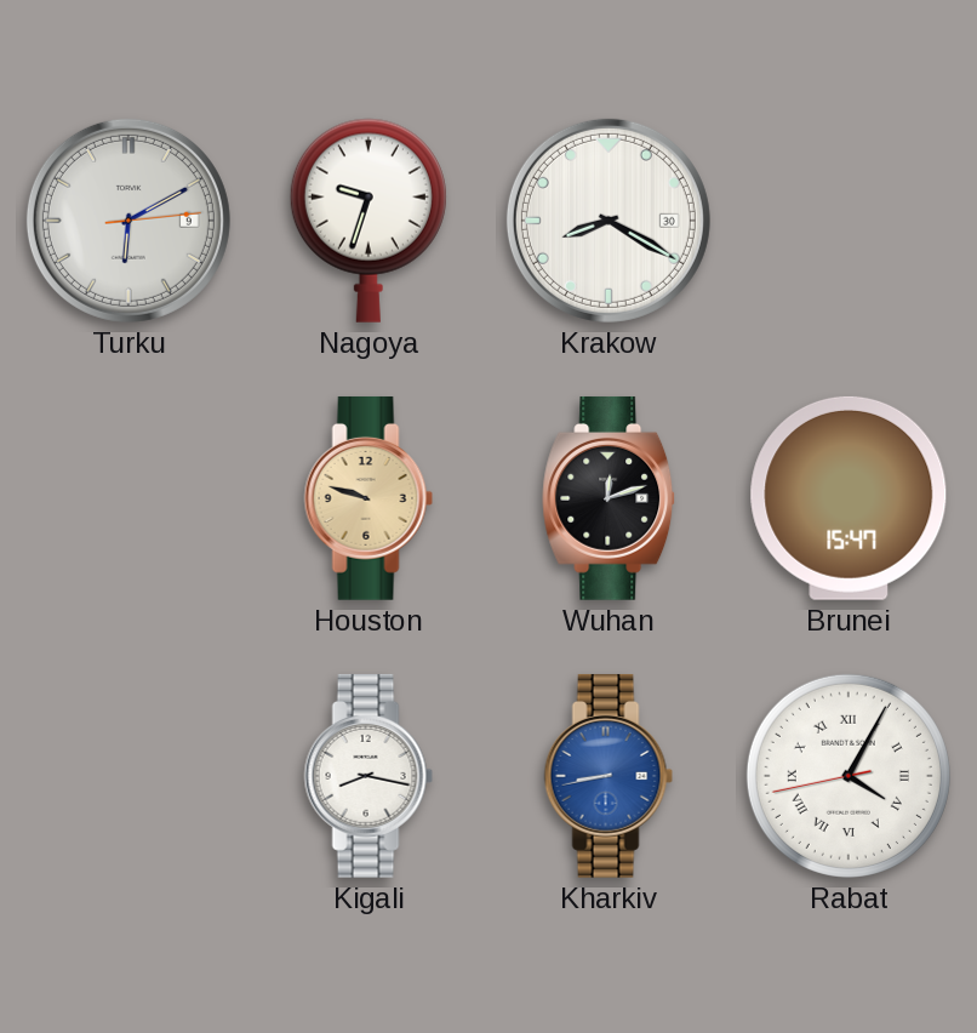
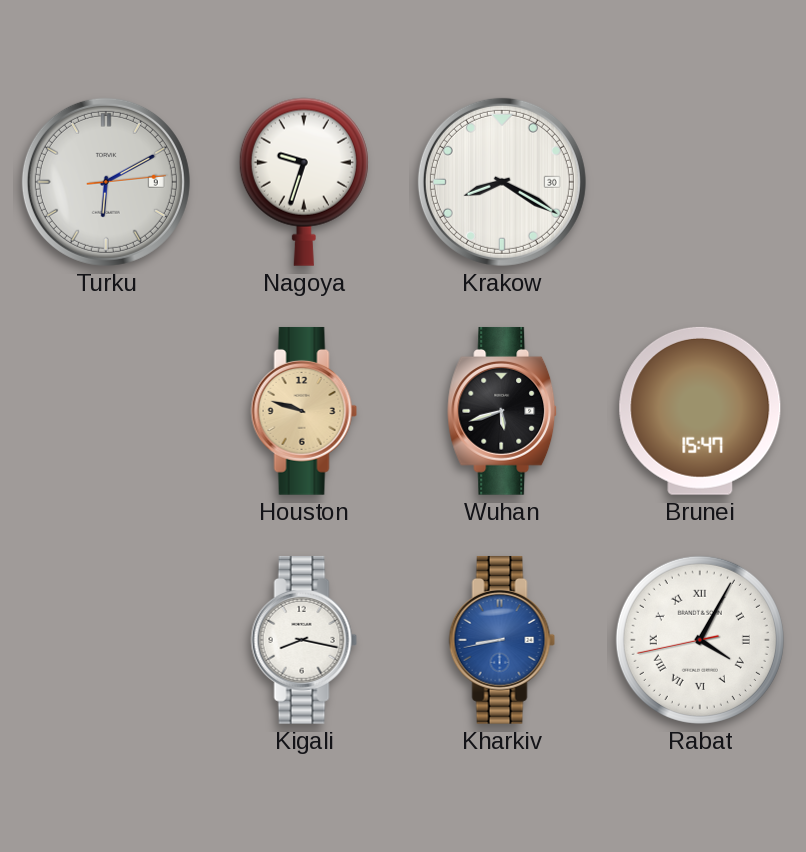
Wuhan: 12:12 -> 5:42 (503, 411)
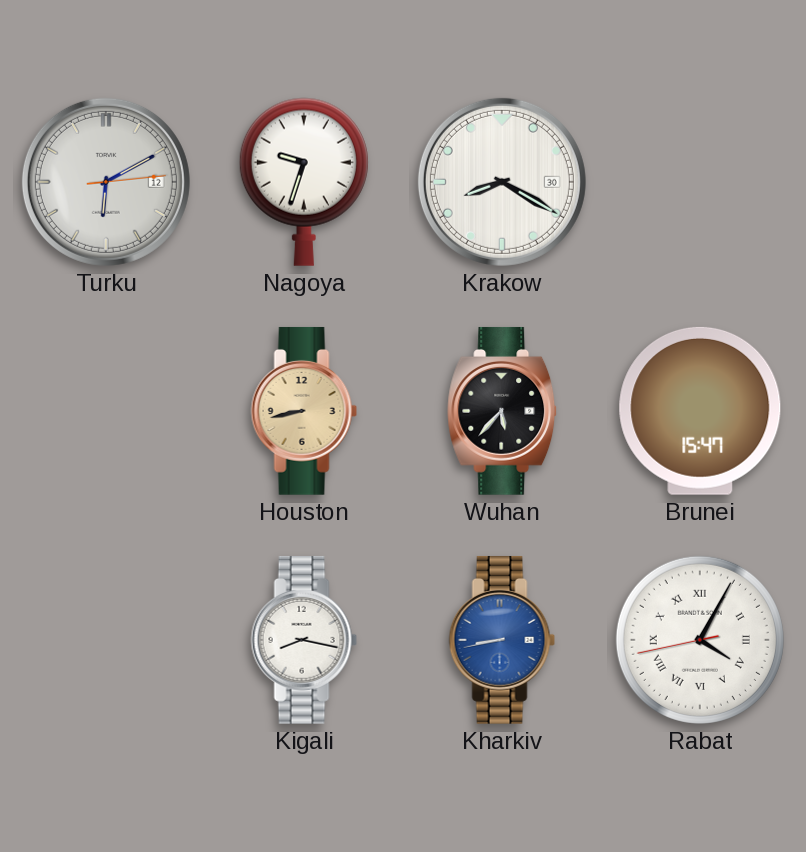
Turku date: 9 -> 12 (106, 182)
Houston: 9:48 -> 8:43 (304, 411)
Wuhan: 5:42 -> 5:37 (503, 411)
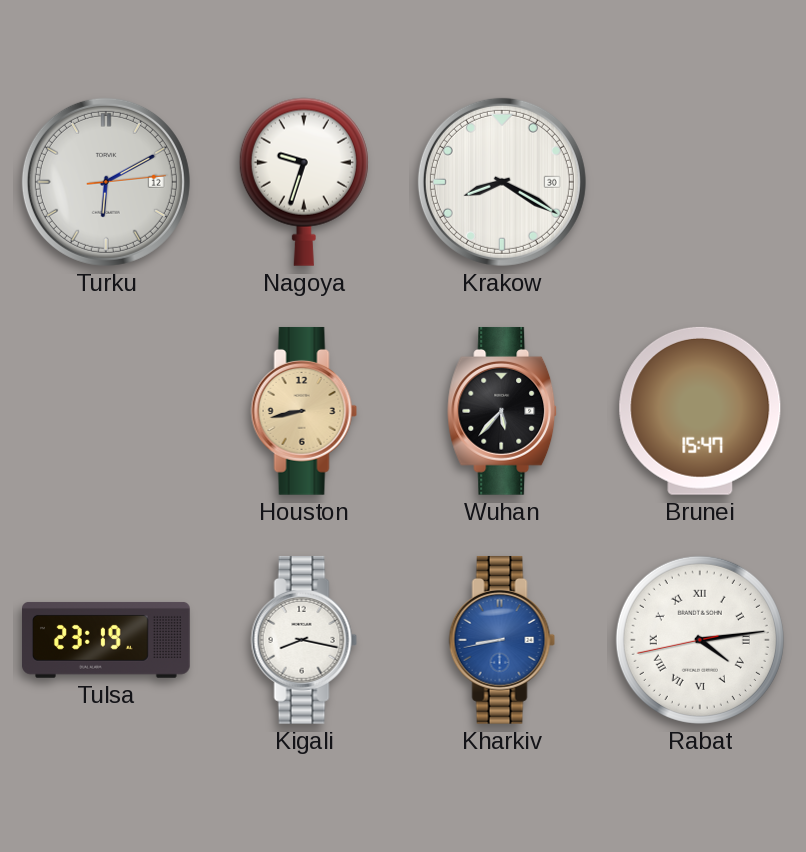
Tulsa: none -> 23:19 (107, 640)
Rabat: 4:04 -> 4:13 (700, 640)
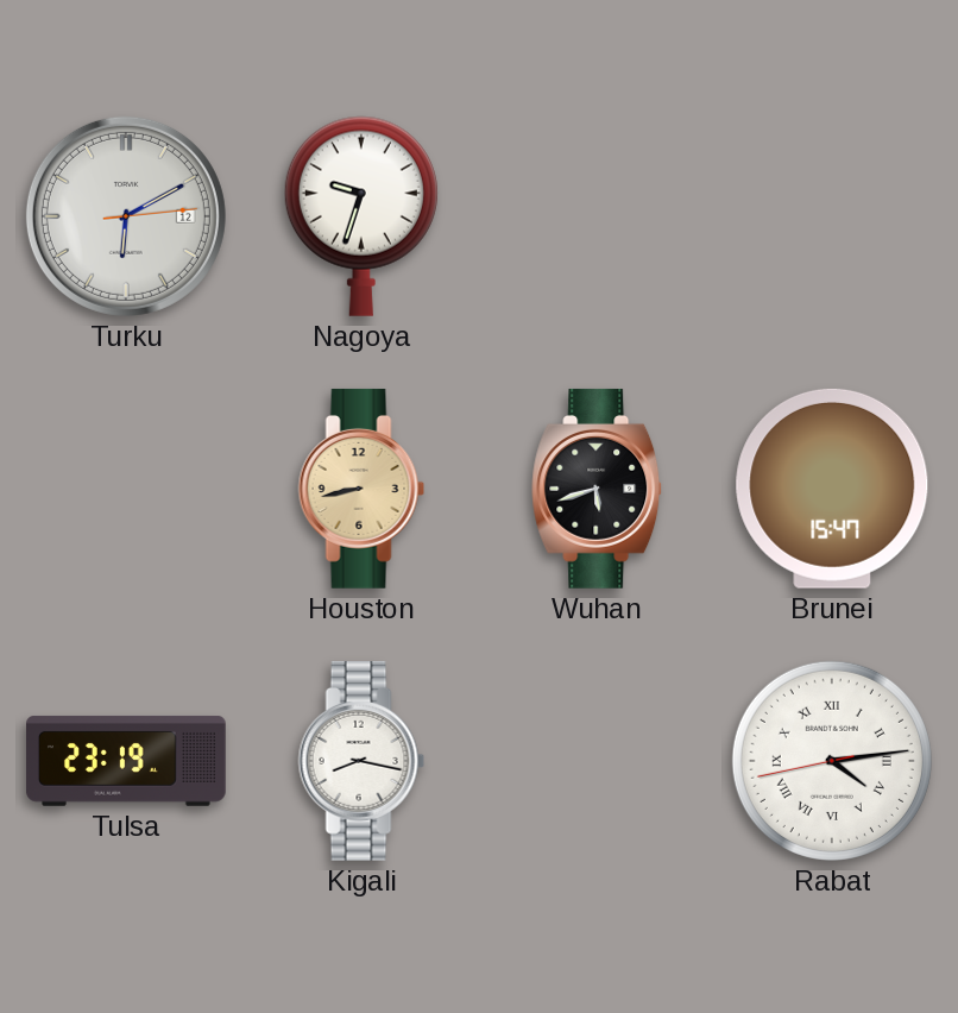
Krakow: 8:20 -> none (502, 182)
Wuhan: 5:37 -> 5:42 (598, 489)
Kharkiv: 8:43 -> none (502, 640)
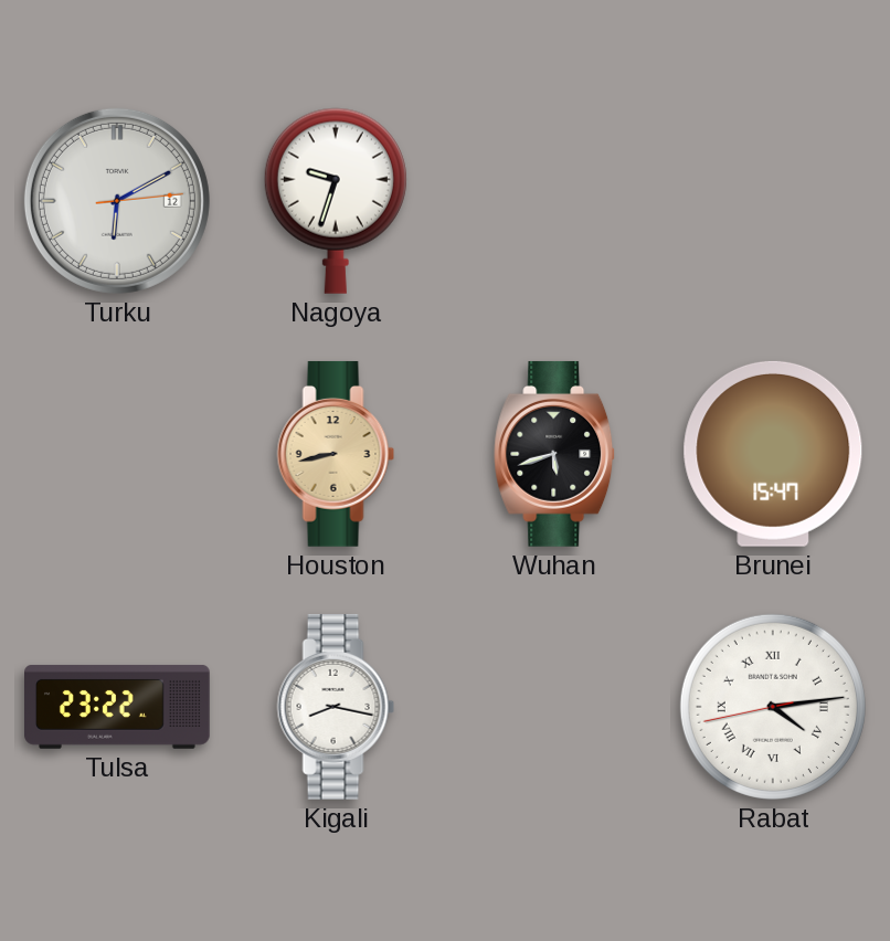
Tulsa: 23:19 -> 23:22 (118, 707)
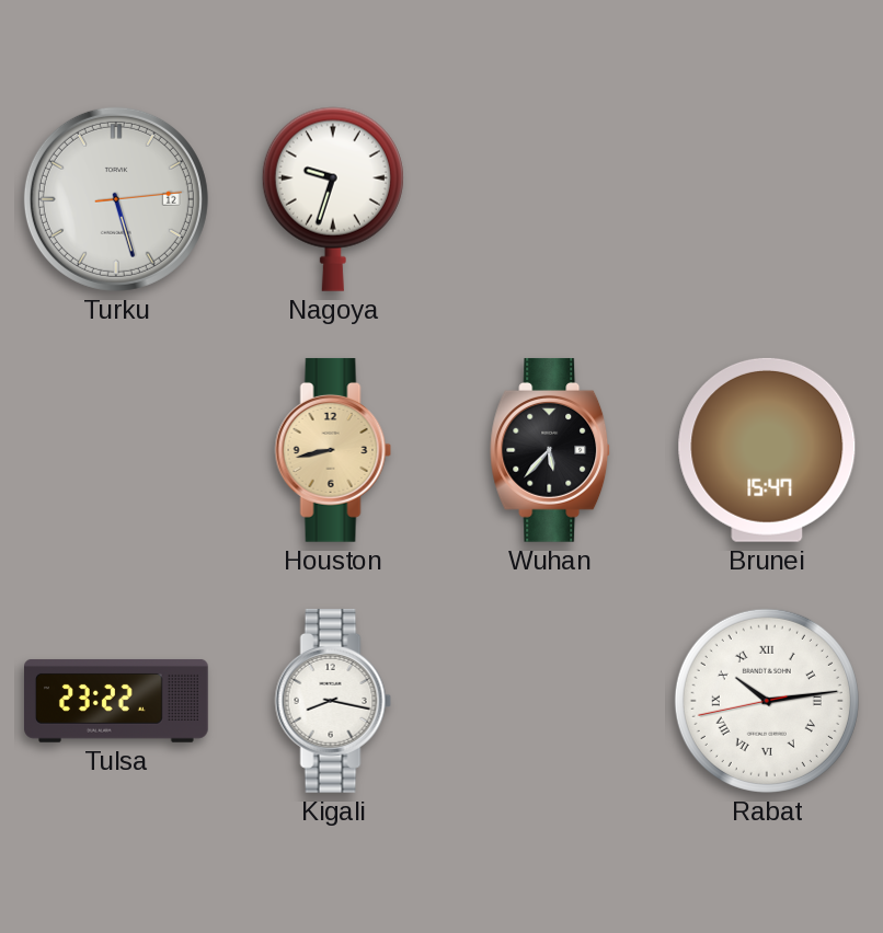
Turku: 6:10 -> 5:27 (116, 199)
Wuhan: 5:42 -> 5:37 (551, 450)
Rabat: 4:13 -> 10:13 (767, 701)
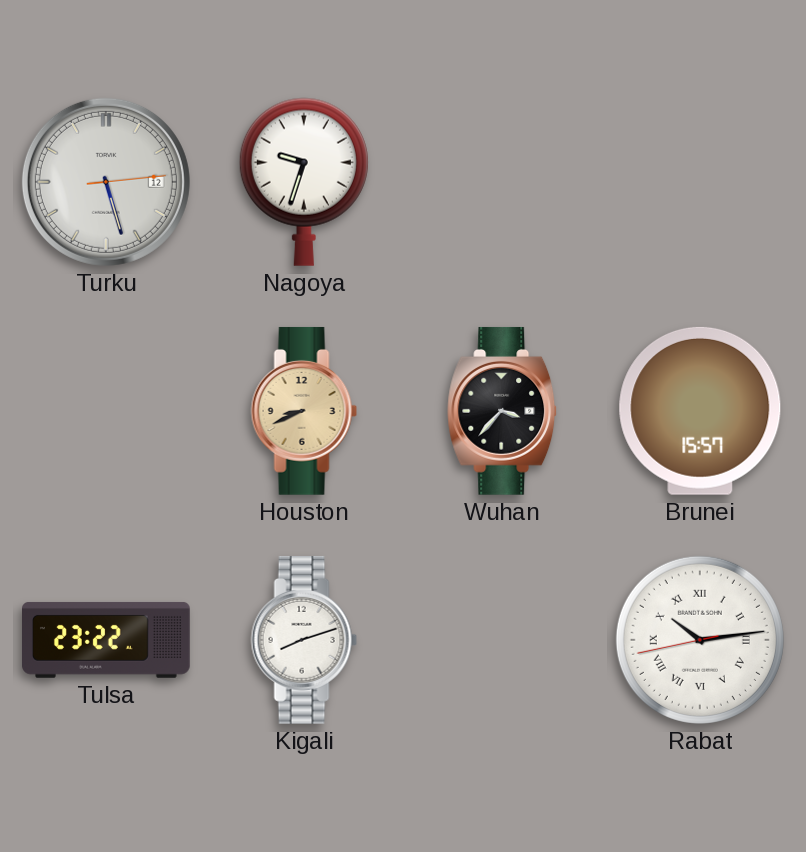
Houston: 8:43 -> 8:41 (304, 411)
Wuhan: 5:37 -> 3:37 (503, 411)
Brunei: 15:47 -> 15:57 (700, 411)
Kigali: 8:17 -> 8:12 (304, 640)
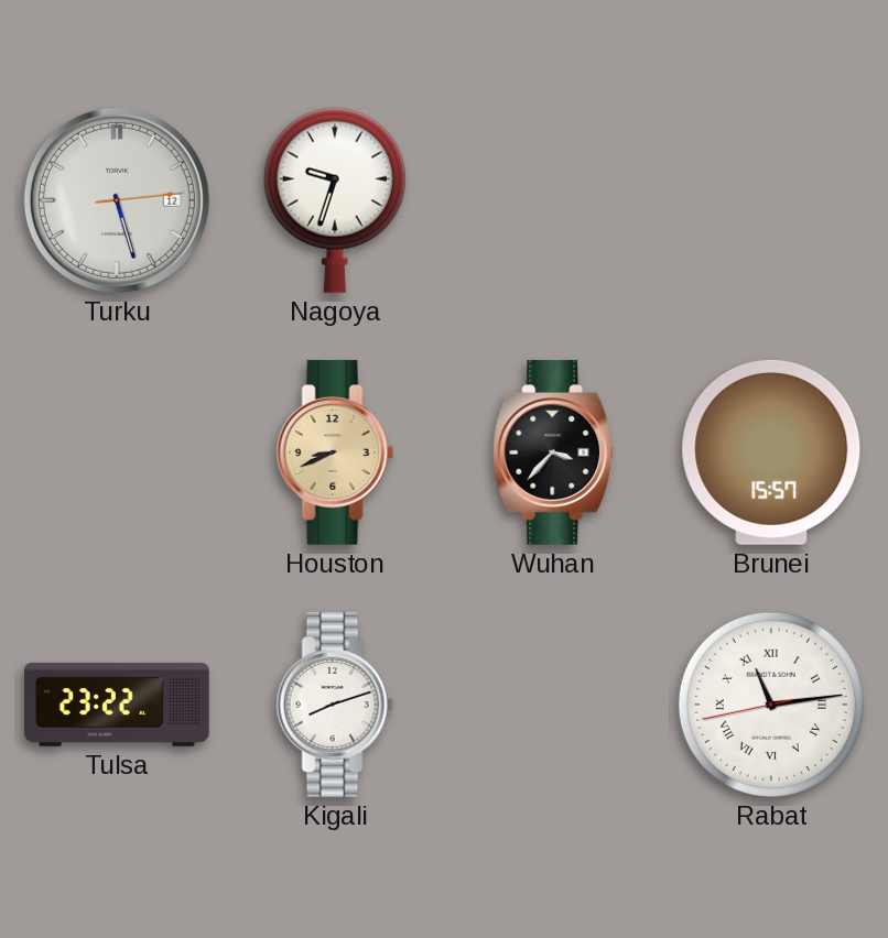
Rabat: 10:13 -> 11:13 (771, 705)
